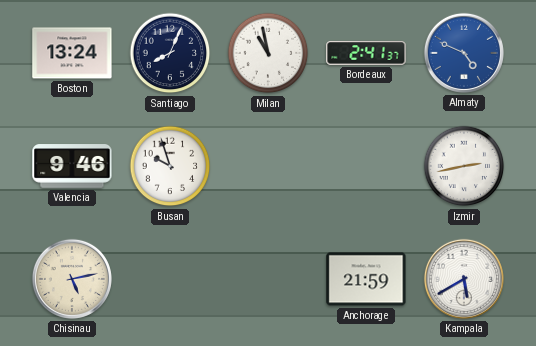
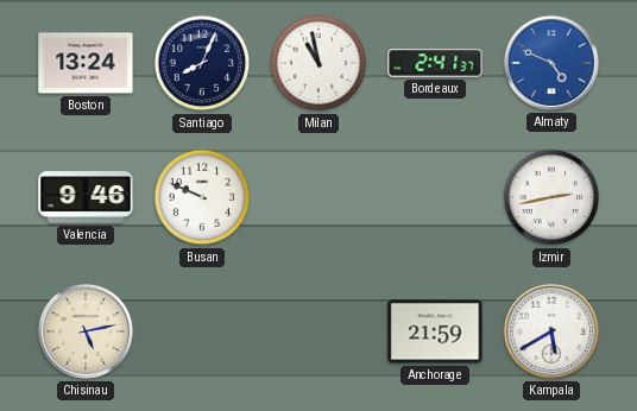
Busan: 9:57 -> 9:49 (202, 197)
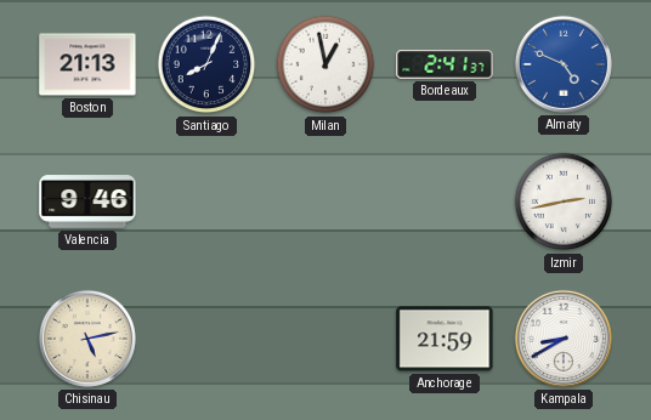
Boston: 13:24 -> 21:13 (87, 64)
Milan: 10:58 -> 12:58 (325, 64)
Busan: 9:49 -> none (202, 197)
Kampala: 5:40 -> 8:40 (564, 339)
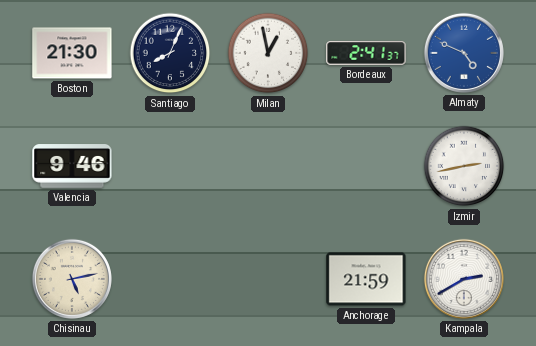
Boston: 21:13 -> 21:30 (72, 53)
Kampala: 8:40 -> 2:40 (464, 279)
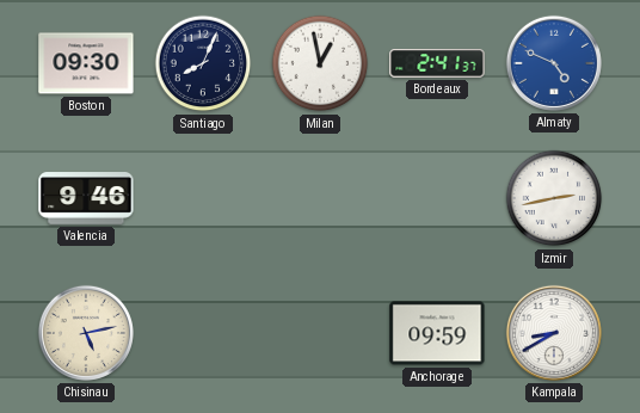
Boston: 21:30 -> 09:30 (86, 63)
Anchorage: 21:59 -> 09:59 (437, 333)
Kampala: 2:40 -> 8:40 (554, 333)
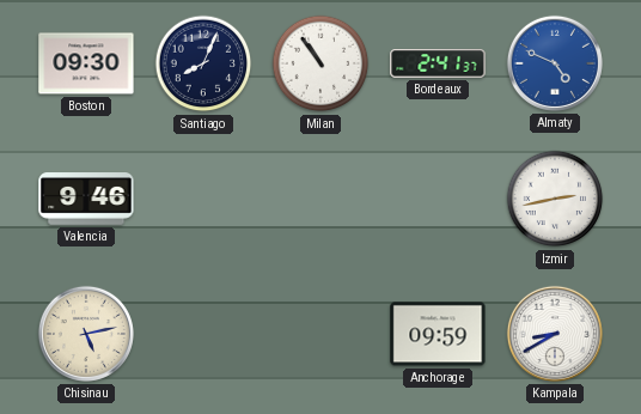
Milan: 12:58 -> 10:54 (320, 63)
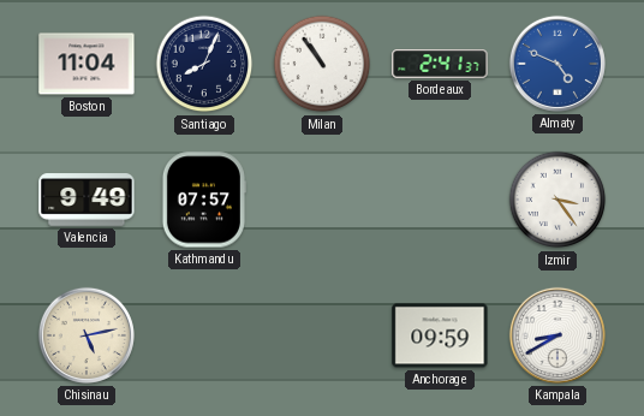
Boston: 09:30 -> 11:04 (87, 64)
Valencia: 9:46 -> 9:49 (87, 200)
Kathmandu: none -> 07:57 (203, 200)
Izmir: 2:43 -> 3:24 (557, 200)
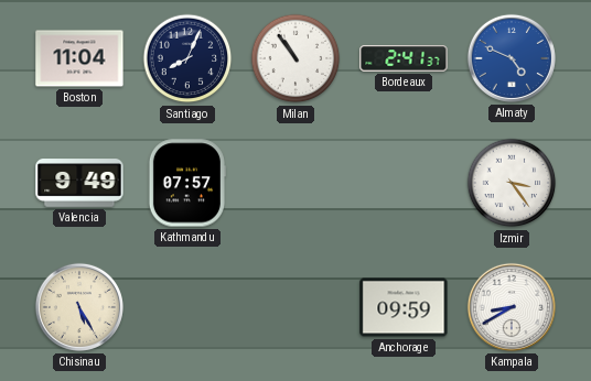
Chisinau: 5:13 -> 5:25 (79, 307)
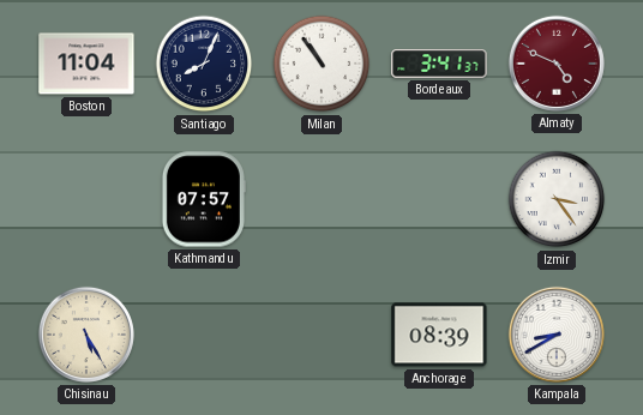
Bordeaux: 2:41 -> 3:41 (439, 64)
Almaty dial: blue -> burgundy (557, 64)
Valencia: 9:49 -> none (79, 183)
Anchorage: 09:59 -> 08:39 (439, 335)
